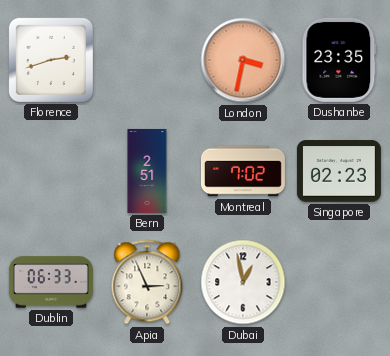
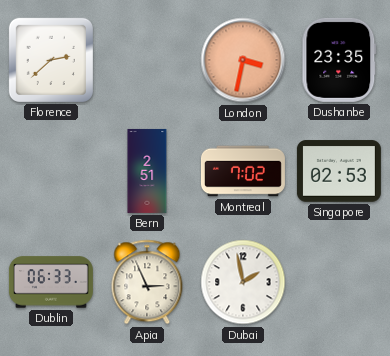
Florence: 2:42 -> 2:38 (51, 60)
Singapore: 02:23 -> 02:53 (339, 171)
Dubai: 12:58 -> 1:58 (243, 282)
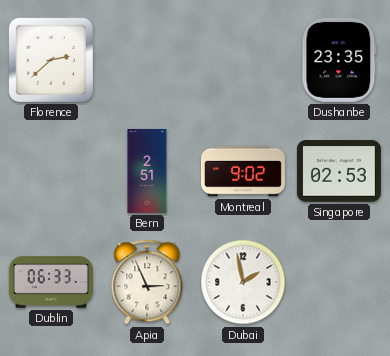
London: 3:32 -> none (243, 60)
Montreal: 7:02 -> 9:02 (243, 171)
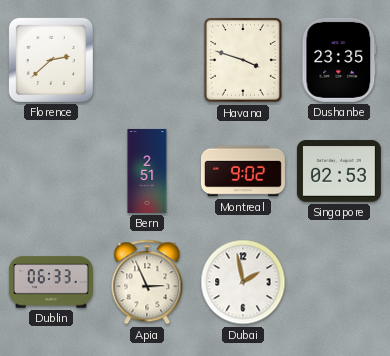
Havana: none -> 3:48 (243, 60)
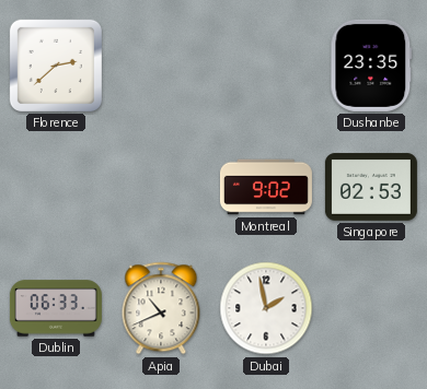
Havana: 3:48 -> none (243, 60)
Bern: 2:51 -> none (147, 171)
Apia: 2:56 -> 10:41 (161, 308)
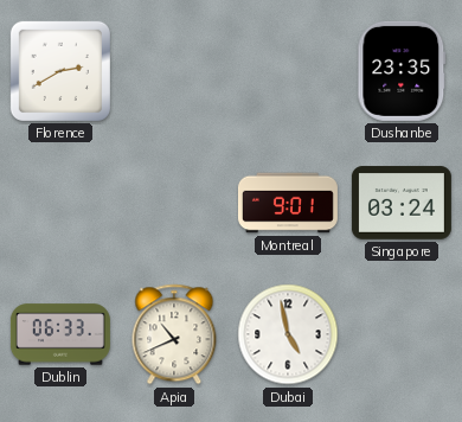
Florence: 2:38 -> 2:40 (60, 71)
Montreal: 9:02 -> 9:01 (288, 203)
Singapore: 02:53 -> 03:24 (402, 203)
Dubai: 1:58 -> 4:58 (288, 334)
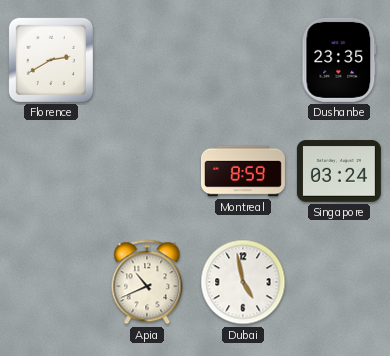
Montreal: 9:01 -> 8:59 (243, 171)
Dublin: 06:33 -> none (60, 334)
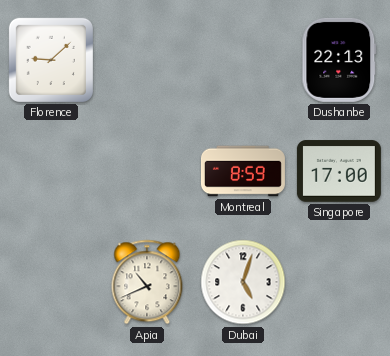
Florence: 2:40 -> 9:08 (51, 60)
Dushanbe: 23:35 -> 22:13 (339, 60)
Singapore: 03:24 -> 17:00 (339, 171)
Dubai: 4:58 -> 5:03 (243, 282)
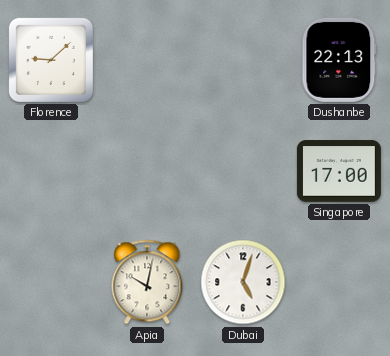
Montreal: 8:59 -> none (243, 171)
Apia: 10:41 -> 10:02 (147, 282)
